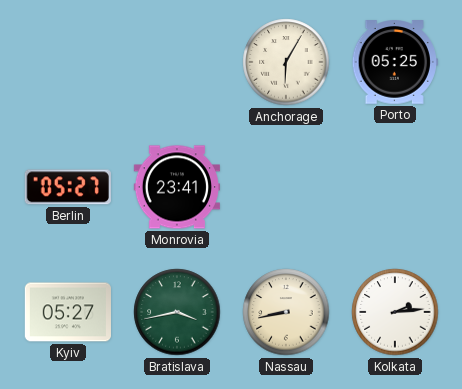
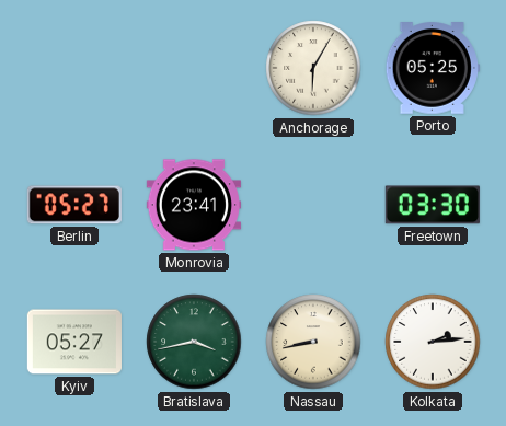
Freetown: none -> 03:30 (433, 205)
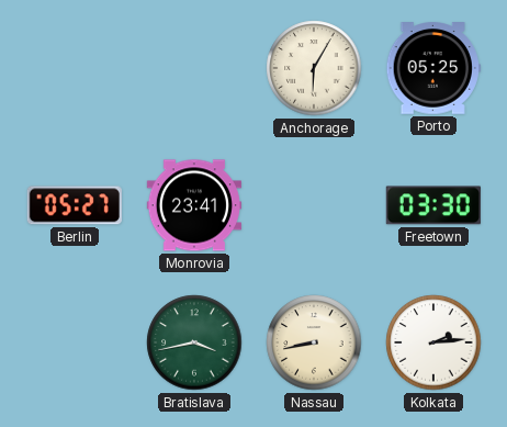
Kyiv: 05:27 -> none (74, 342)
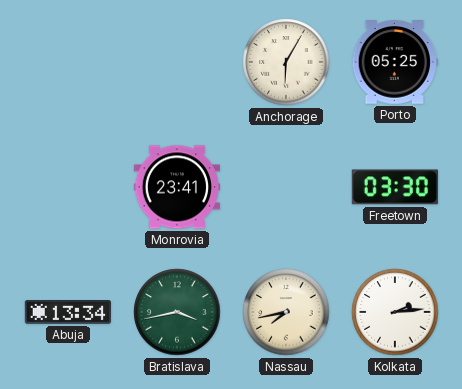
Berlin: 05:27 -> none (75, 205)
Abuja: none -> 13:34 (68, 313)
Nassau: 8:43 -> 7:43 (286, 312)
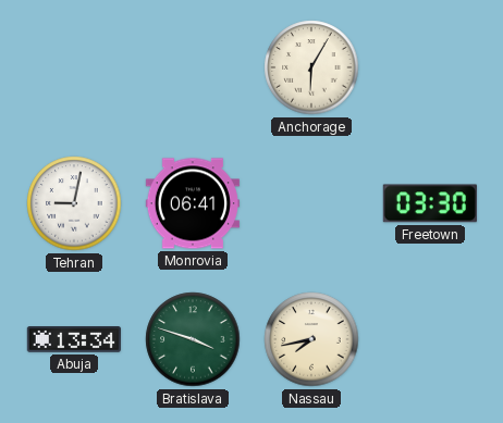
Porto: 05:25 -> none (395, 62)
Tehran: none -> 9:02 (74, 203)
Monrovia: 23:41 -> 06:41 (193, 203)
Bratislava: 3:43 -> 3:48 (193, 339)
Kolkata: 2:14 -> none (395, 312)
